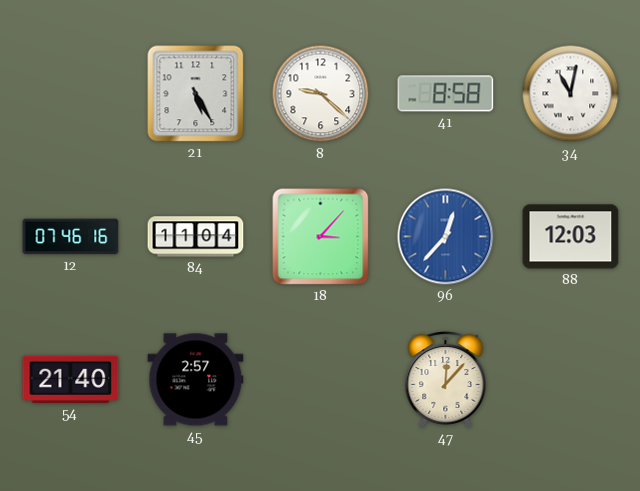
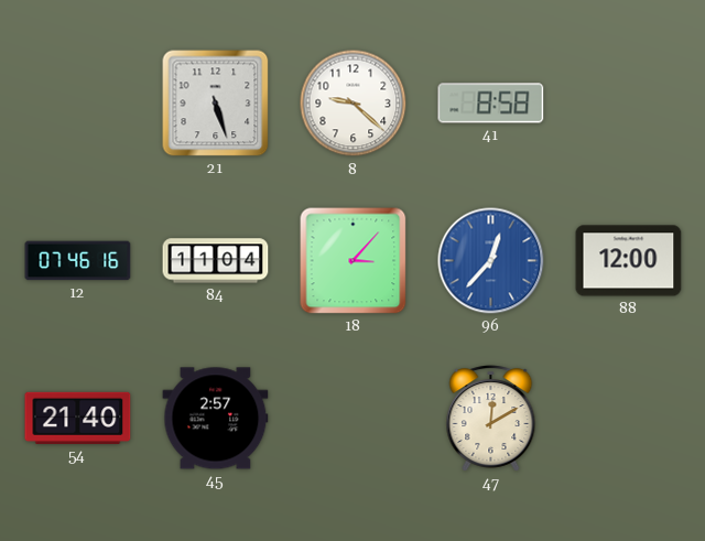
21: 5:25 -> 5:27 (216, 104)
34: 11:02 -> none (571, 94)
88: 12:03 -> 12:00 (629, 261)
47: 12:07 -> 12:10 (491, 419)
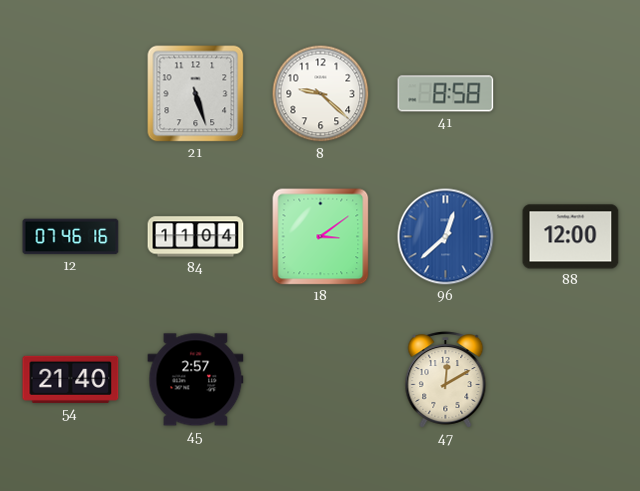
18: 3:07 -> 3:09 (321, 237)
96: 12:37 -> 12:38 (446, 237)
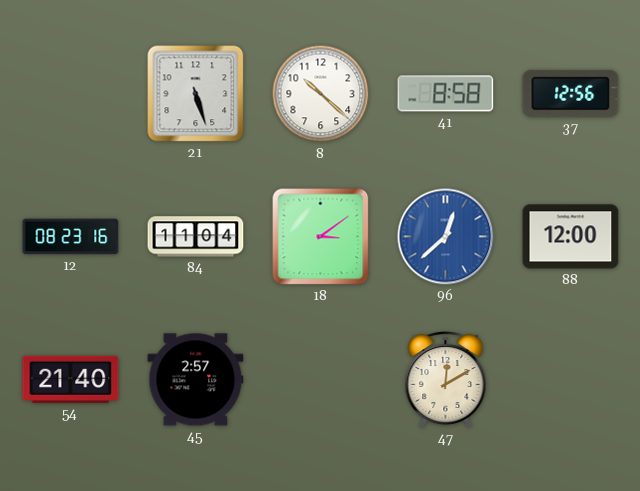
8: 9:22 -> 10:22 (321, 94)
37: none -> 12:56 (571, 93)
12: 07:46 -> 08:23 (71, 237)
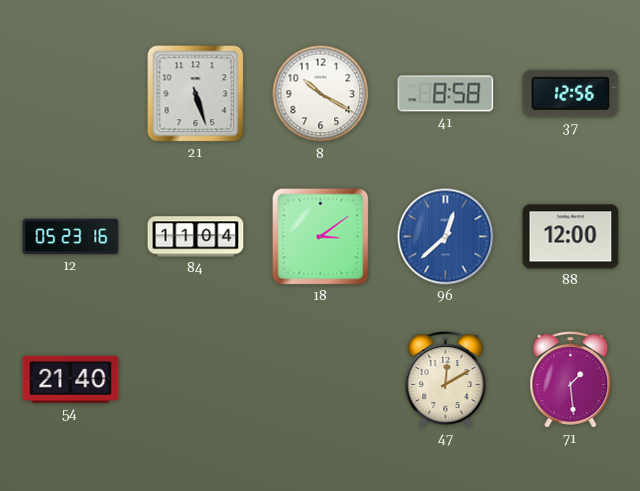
8: 10:22 -> 10:20 (321, 94)
12: 08:23 -> 05:23 (71, 237)
45: 2:57 -> none (196, 380)
71: none -> 1:29 (571, 380)
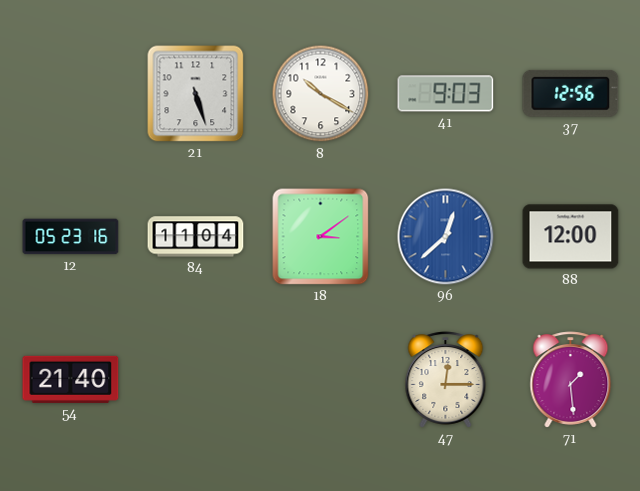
41: 8:58 -> 9:03 (446, 94)
47: 12:10 -> 12:15 (446, 380)
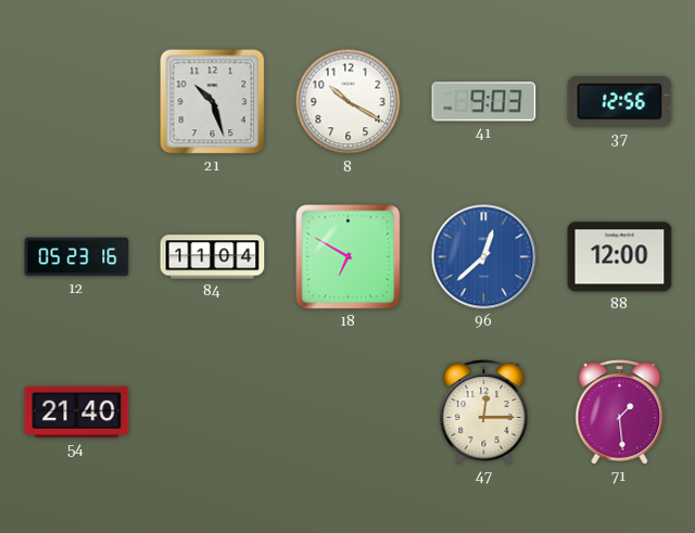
21: 5:27 -> 10:27 (213, 102)
18: 3:09 -> 6:50 (349, 257)
